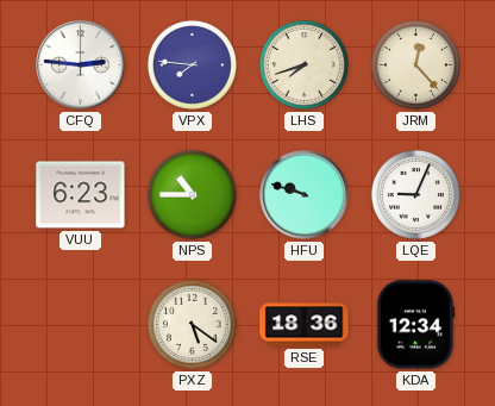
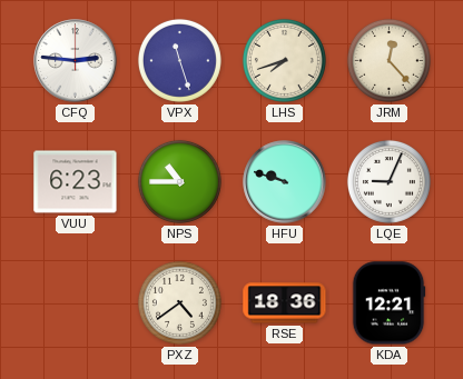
VPX: 7:46 -> 11:27 (179, 60)
PXZ: 5:21 -> 4:39 (179, 302)
KDA: 12:34 -> 12:21 (388, 303)
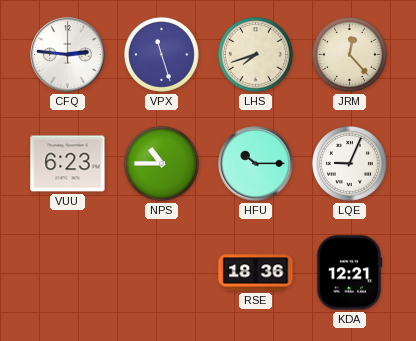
HFU: 9:48 -> 10:15 (256, 164)
PXZ: 4:39 -> none (179, 302)
